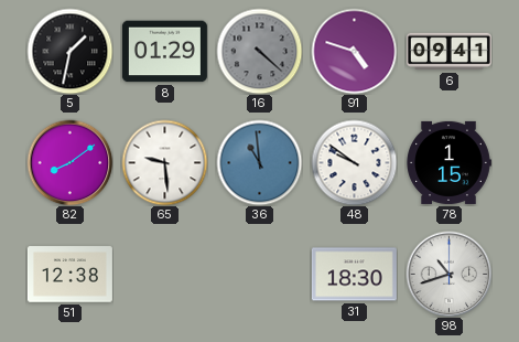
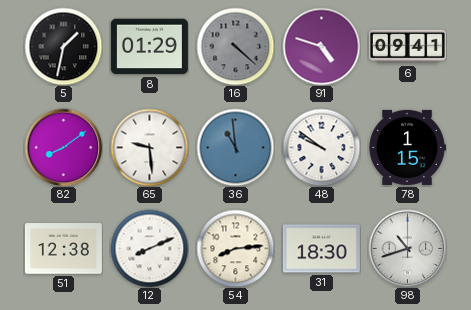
12: none -> 8:11 (149, 248)
54: none -> 8:14 (235, 248)
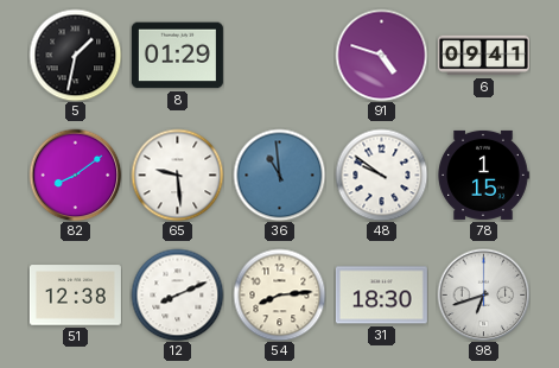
16: 4:22 -> none (235, 46)
98: 10:42 -> 6:42 (483, 294)
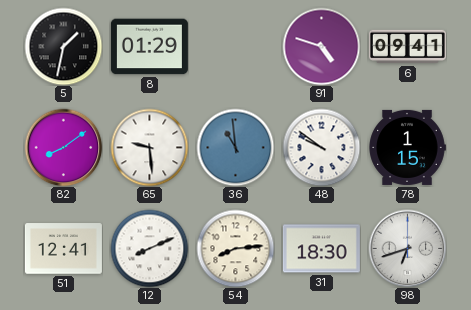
51: 12:38 -> 12:41 (63, 249)
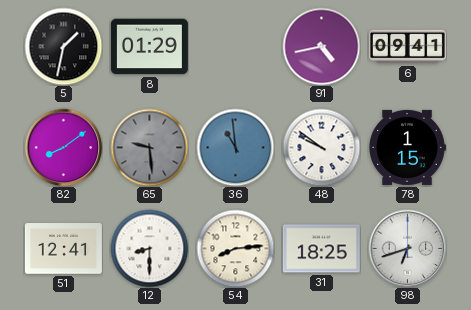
91: 4:48 -> 4:43 (321, 46)
65 dial: white -> grey (149, 147)
12: 8:11 -> 8:30 (149, 248)
31: 18:30 -> 18:25 (321, 249)
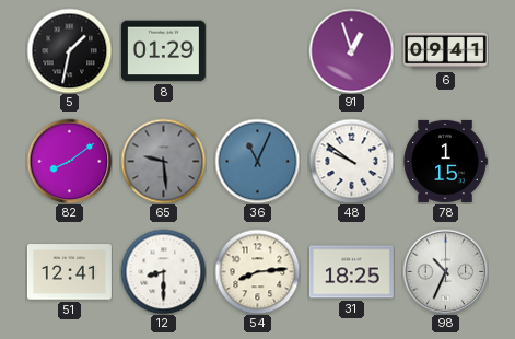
91: 4:43 -> 12:57 (351, 50)
36: 10:59 -> 11:04 (257, 161)
98: 6:42 -> 10:34 (445, 271)
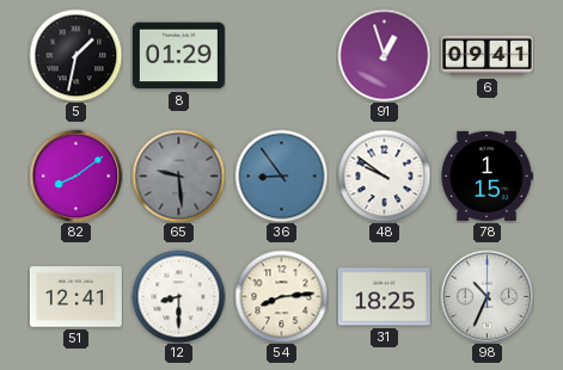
36: 11:04 -> 8:54 (281, 175)
